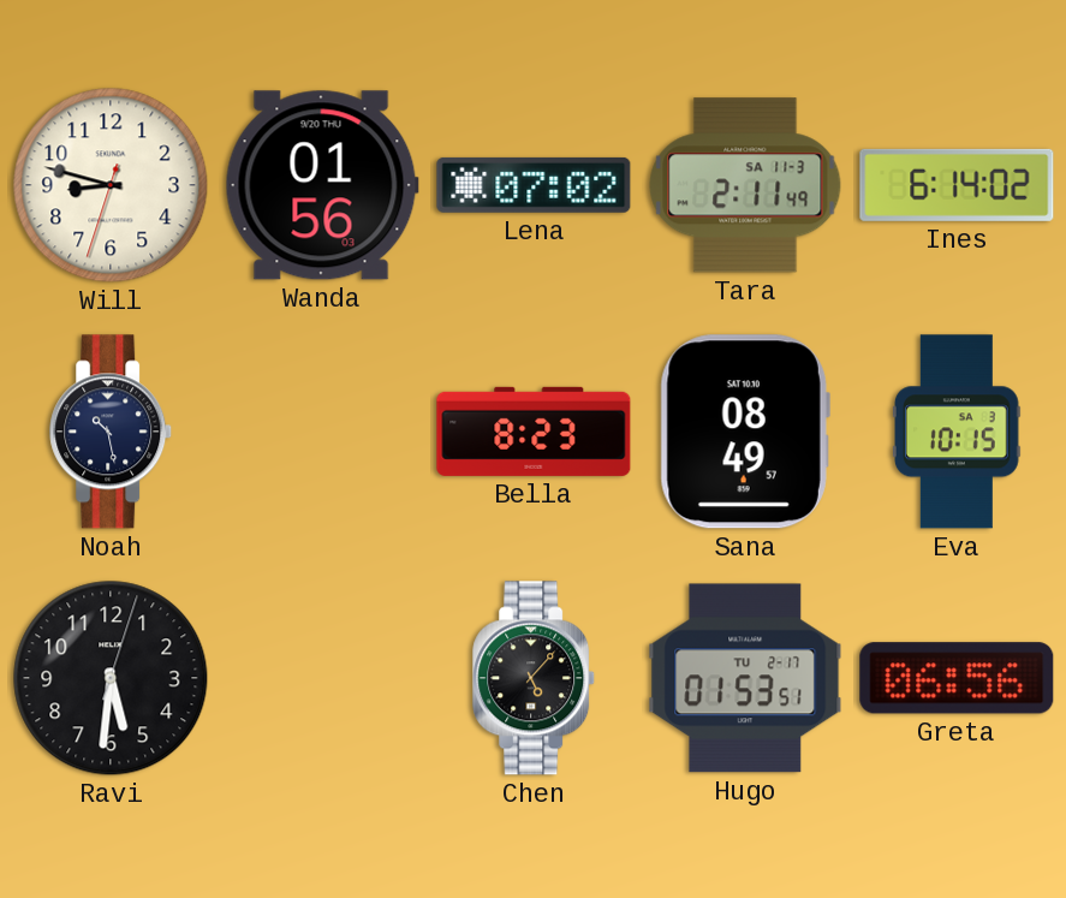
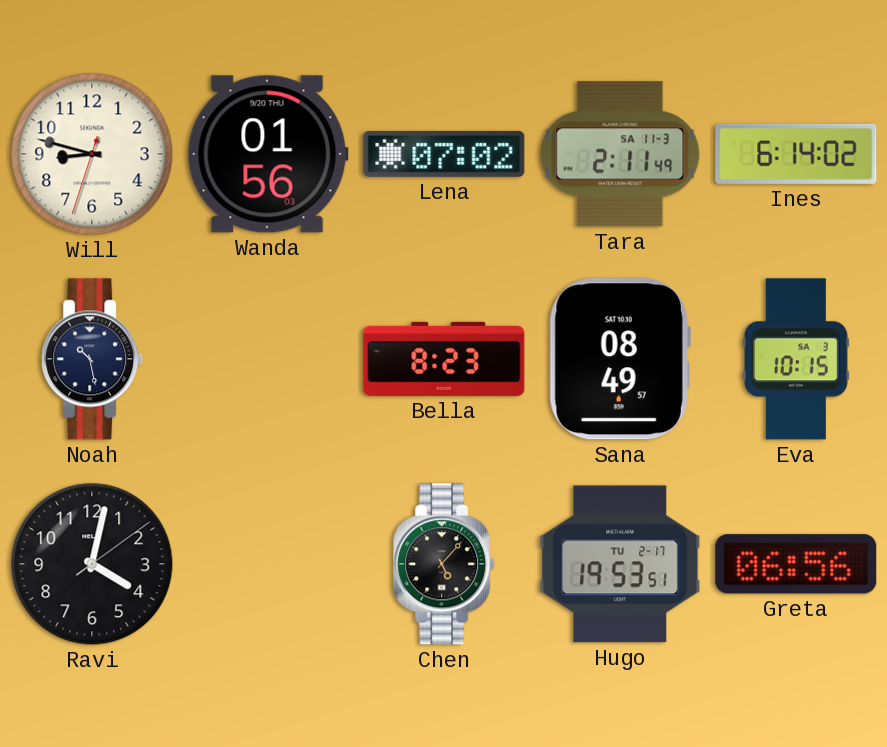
Ravi: 5:31 -> 4:02 (92, 564)
Hugo: 01:53 -> 19:53 (620, 564)
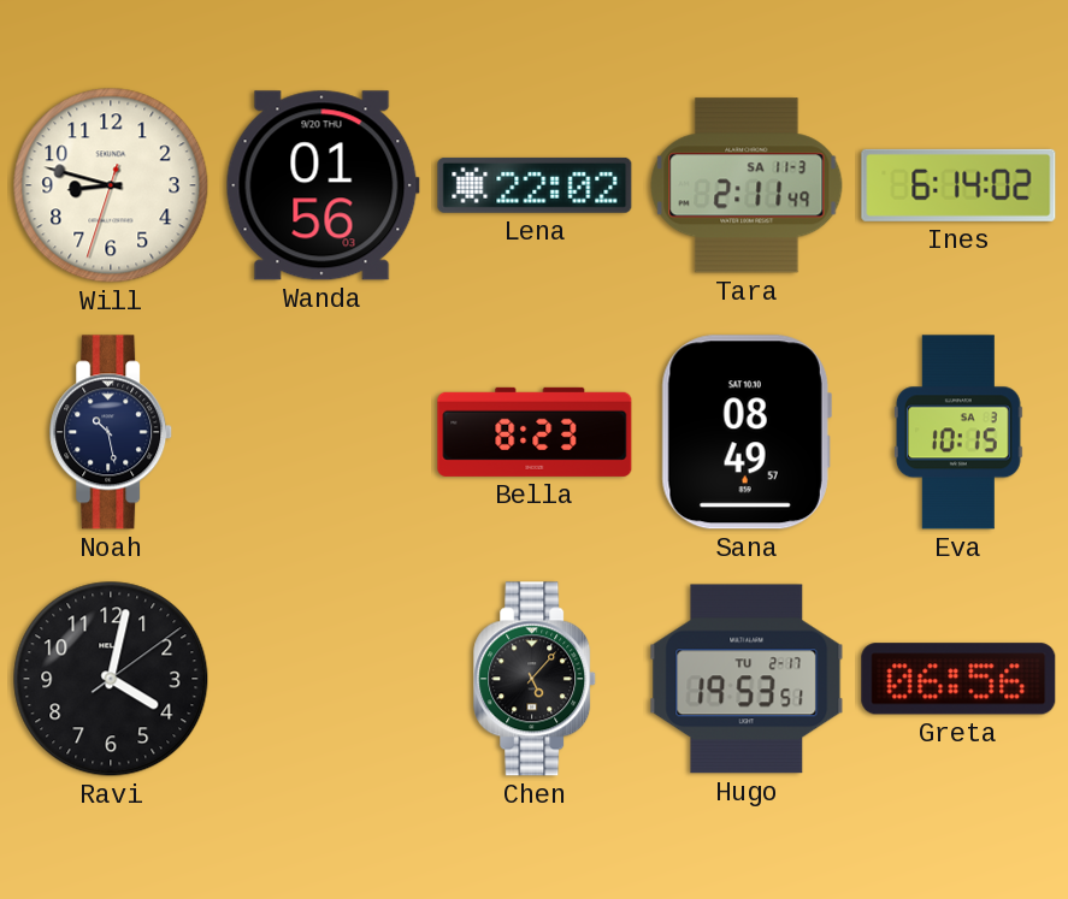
Lena: 07:02 -> 22:02 (535, 185)
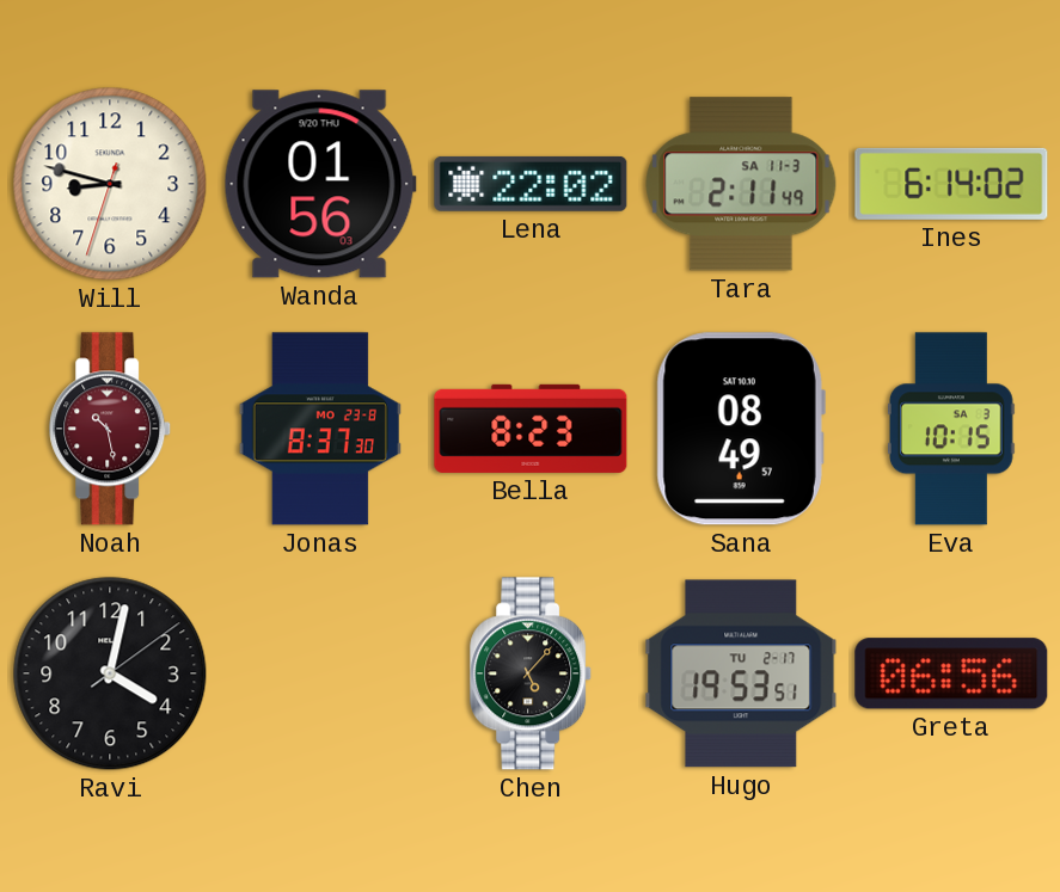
Noah dial: navy -> burgundy (111, 429)
Jonas: none -> 8:37 (320, 429)
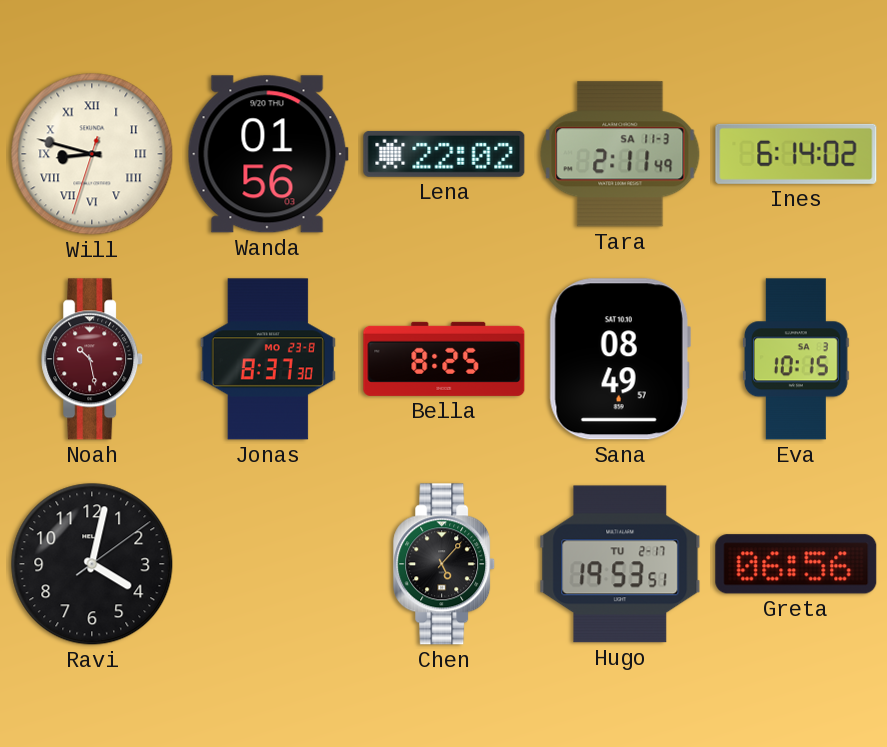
Will numerals: Arabic -> Roman (92, 154)
Bella: 8:23 -> 8:25 (444, 359)
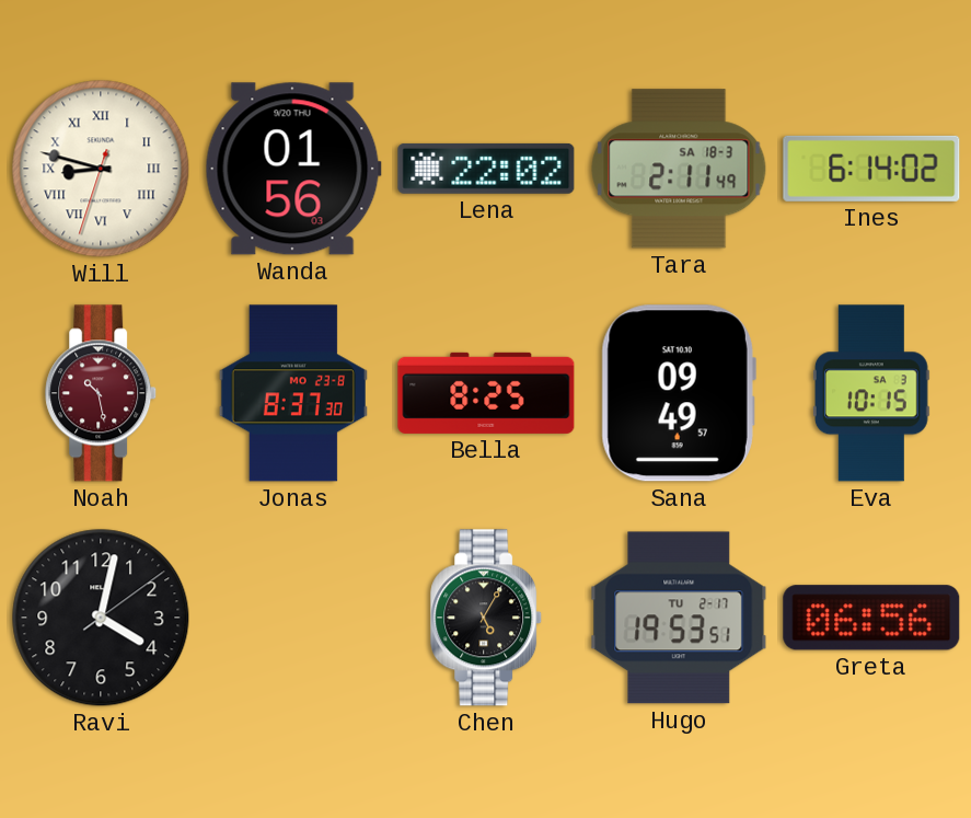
Tara date: SA 11-3 -> SA 18-3 (679, 169)
Sana: 08:49 -> 09:49 (679, 393)
Chen: 5:07 -> 5:05 (487, 618)
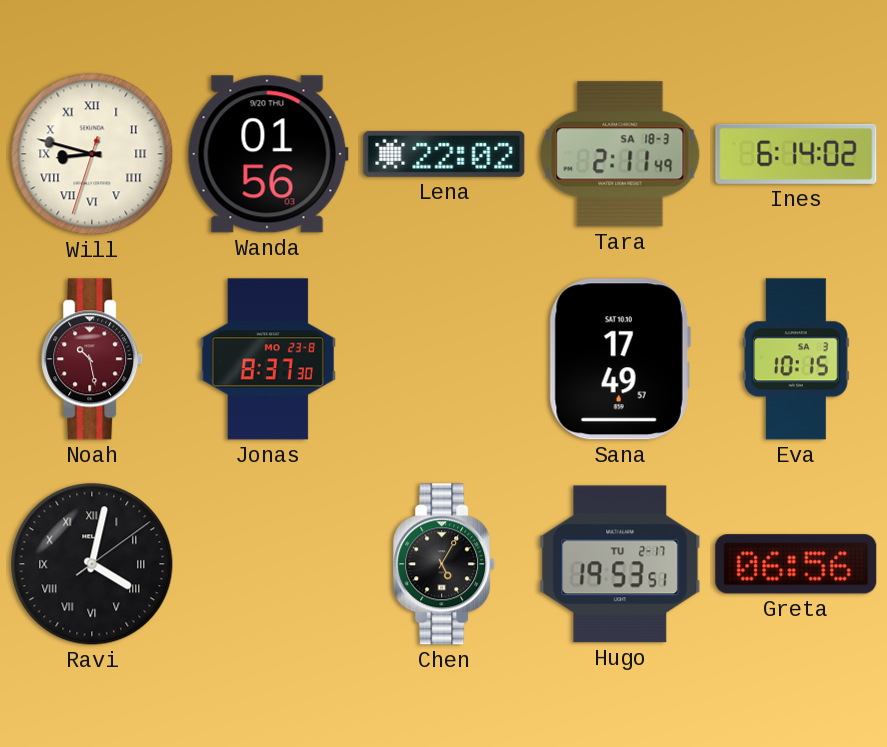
Bella: 8:25 -> none (486, 393)
Sana: 09:49 -> 17:49 (620, 359)
Ravi numerals: Arabic -> Roman (92, 564)
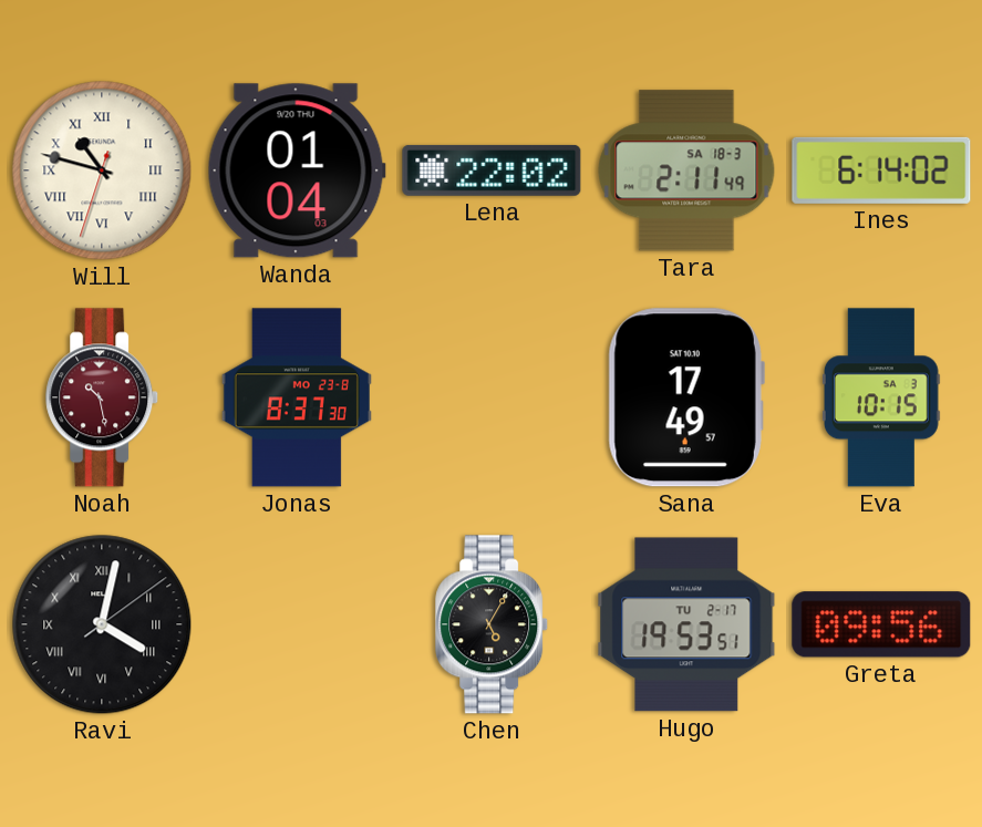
Will: 8:47 -> 10:47 (102, 170)
Wanda: 01:56 -> 01:04 (297, 170)
Greta: 06:56 -> 09:56 (881, 624)
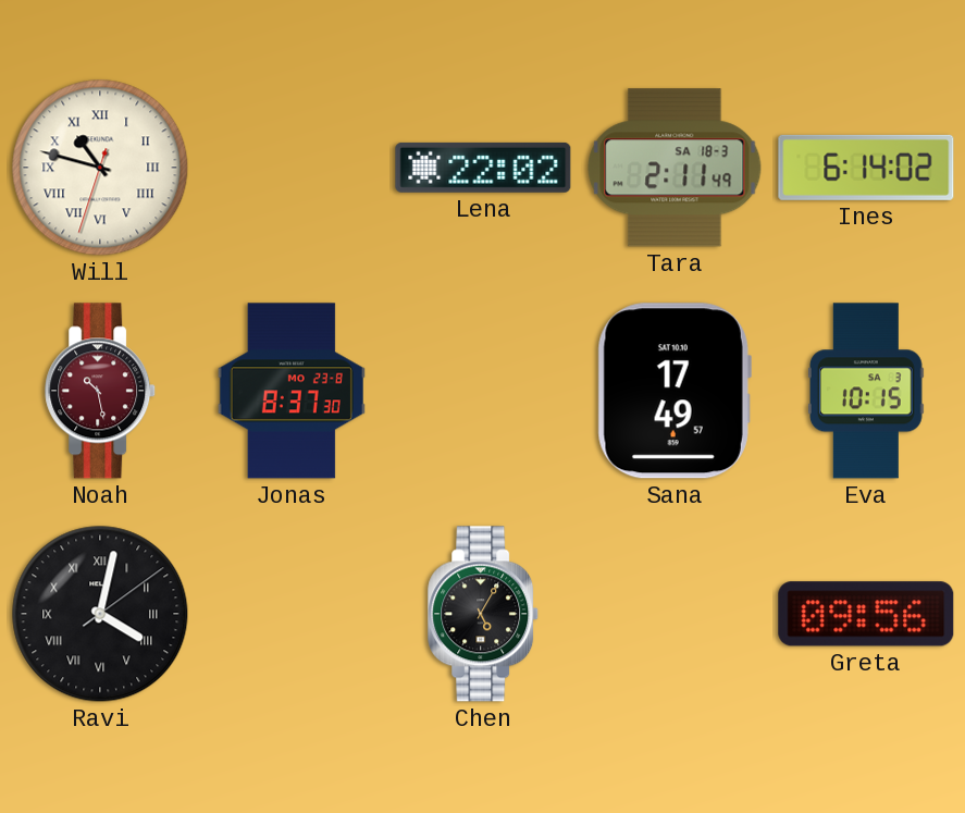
Wanda: 01:04 -> none (297, 170)
Hugo: 19:53 -> none (686, 624)
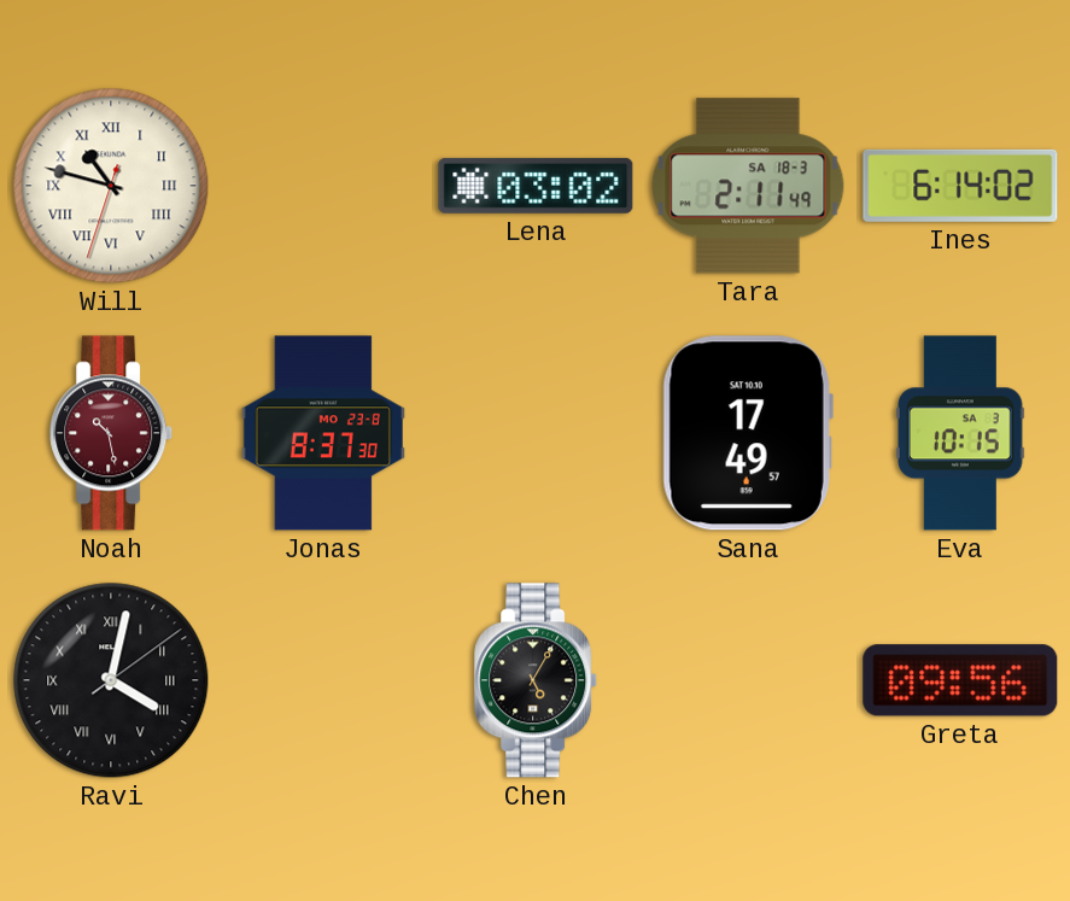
Lena: 22:02 -> 03:02 (536, 186)
